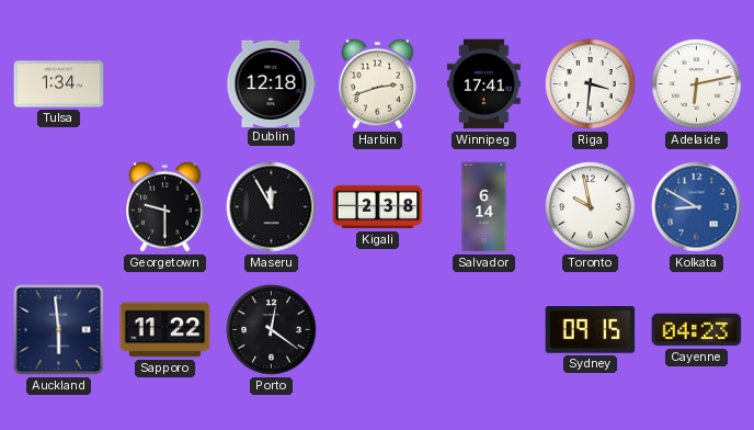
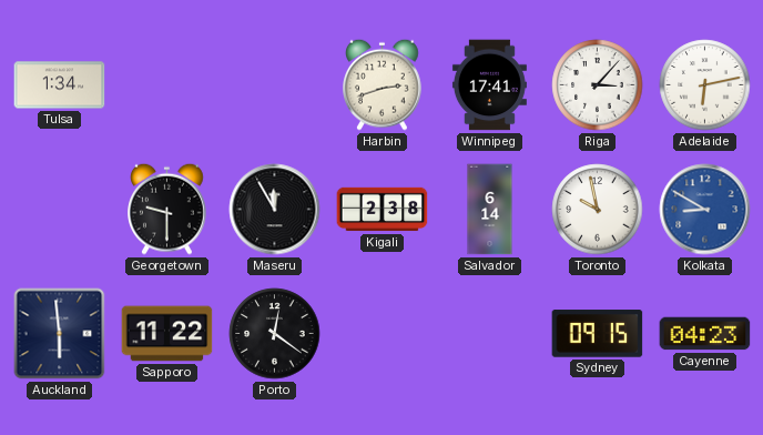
Dublin: 12:18 -> none (272, 83)
Riga: 3:31 -> 3:07 (598, 85)
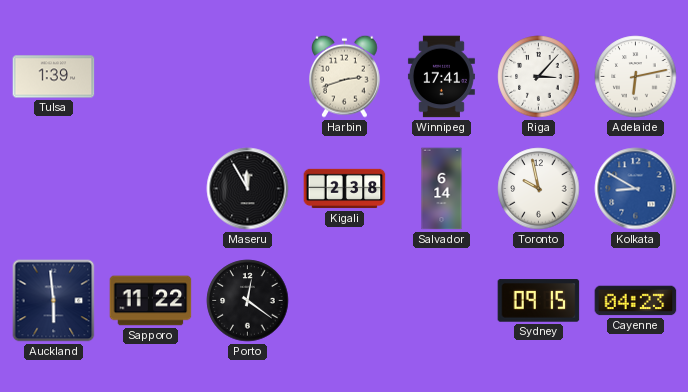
Tulsa: 1:34 -> 1:39 (54, 77)
Georgetown: 9:30 -> none (167, 209)
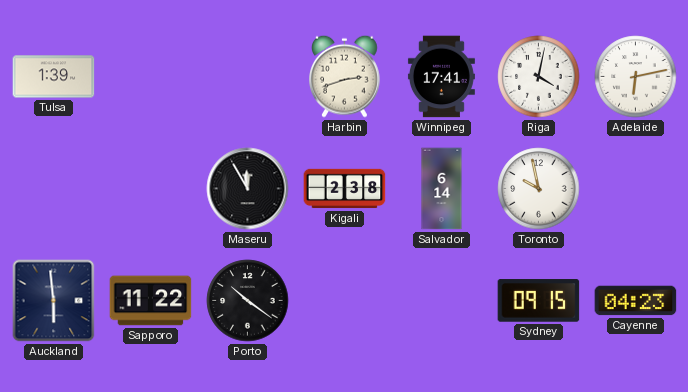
Riga: 3:07 -> 4:02 (539, 77)
Kolkata: 8:50 -> none (636, 189)
Porto: 12:21 -> 10:21 (248, 301)
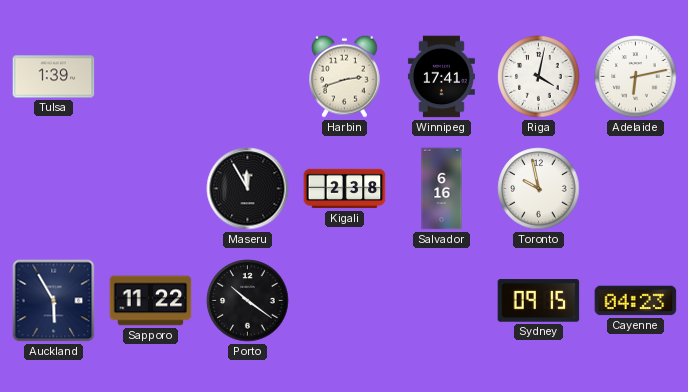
Salvador: 6:14 -> 6:16 (442, 189)
Auckland: 5:59 -> 5:55 (54, 301)
